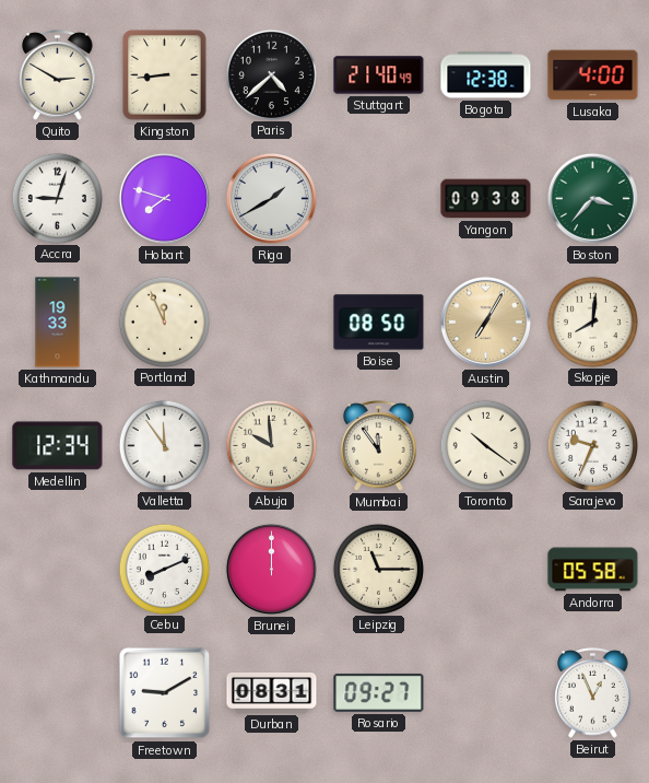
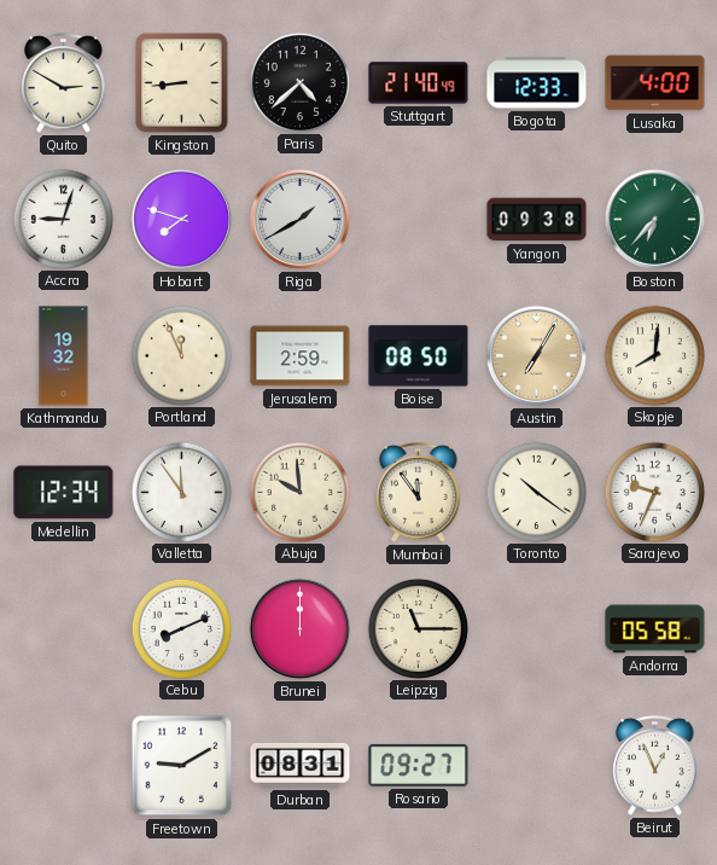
Bogota: 12:38 -> 12:33 (537, 83)
Boston: 3:37 -> 6:37 (654, 219)
Kathmandu: 19:33 -> 19:32 (64, 356)
Jerusalem: none -> 2:59 (301, 356)
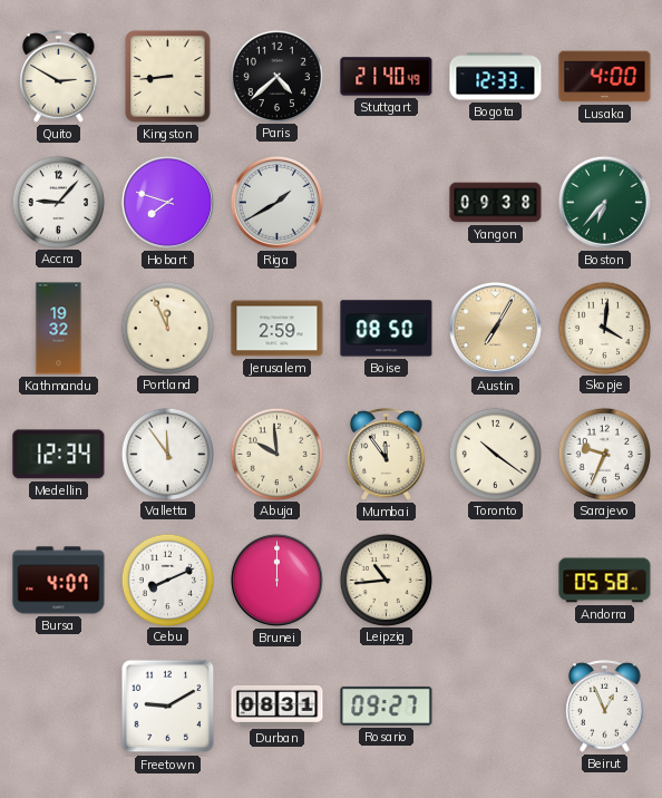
Accra: 9:03 -> 9:07 (58, 202)
Skopje: 8:01 -> 4:01 (604, 328)
Bursa: none -> 4:07 (59, 581)
Leipzig: 11:15 -> 10:44 (386, 580)
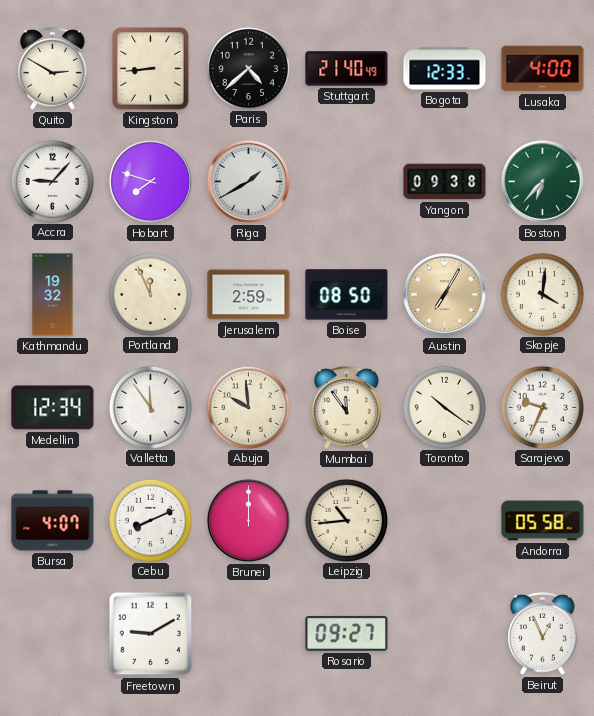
Durban: 08:31 -> none (278, 705)
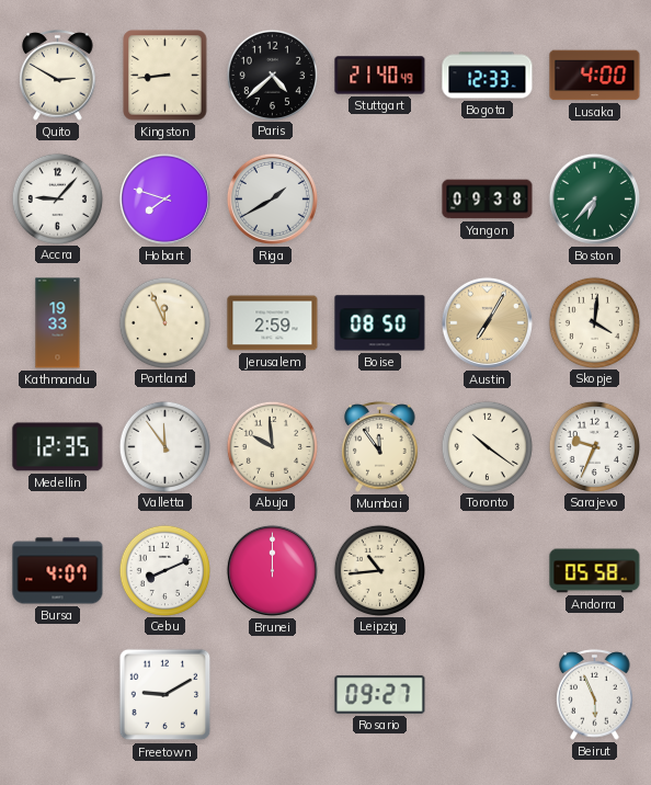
Kathmandu: 19:32 -> 19:33 (58, 323)
Medellin: 12:34 -> 12:35 (58, 447)
Beirut: 12:56 -> 5:56 (595, 695)
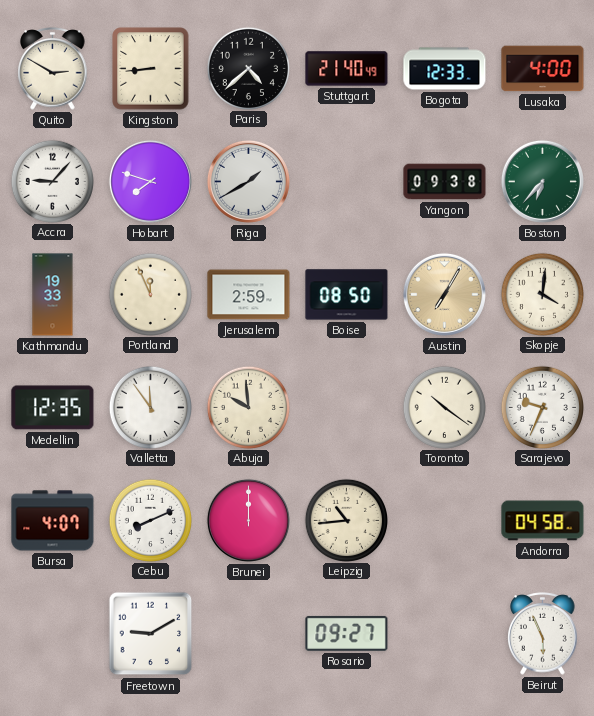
Mumbai: 11:54 -> none (380, 447)
Andorra: 05:58 -> 04:58 (543, 521)
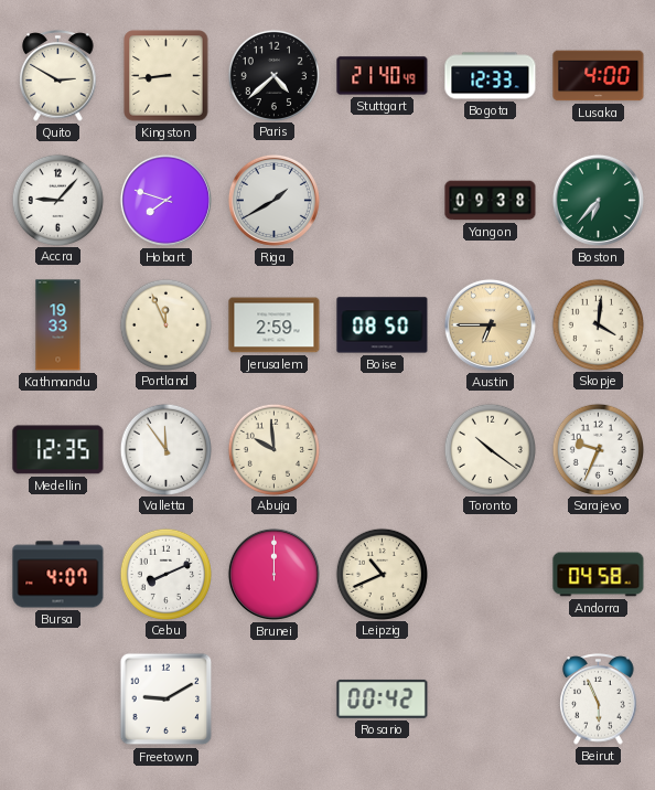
Austin: 7:05 -> 6:45 (490, 324)
Leipzig: 10:44 -> 10:41 (382, 574)
Rosario: 09:27 -> 00:42 (383, 698)
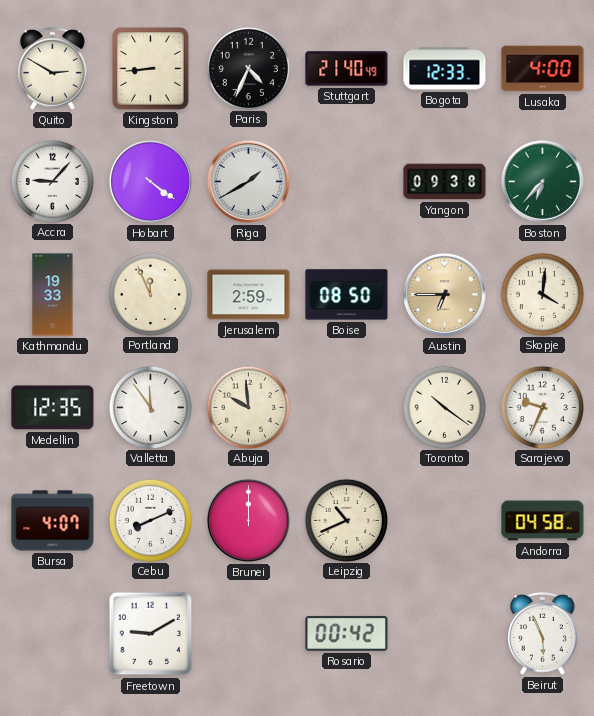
Paris: 4:38 -> 4:34 (248, 68)
Hobart: 7:48 -> 4:21 (150, 181)
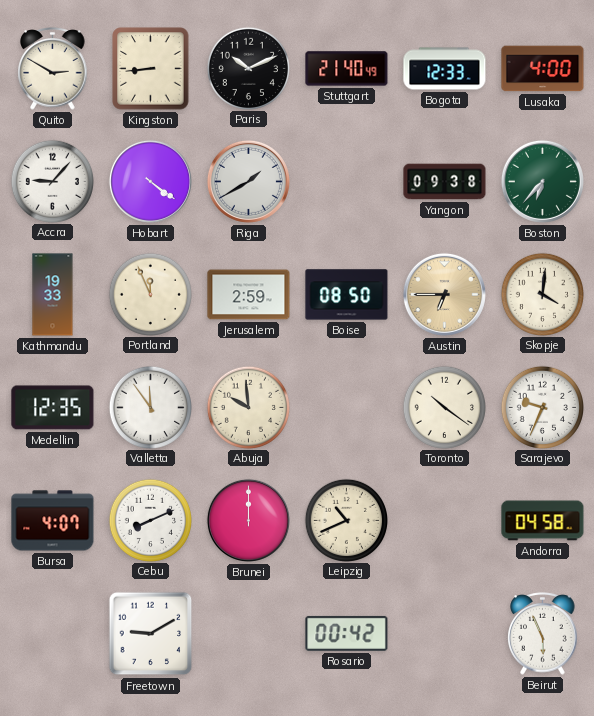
Paris: 4:34 -> 10:11 (248, 68)
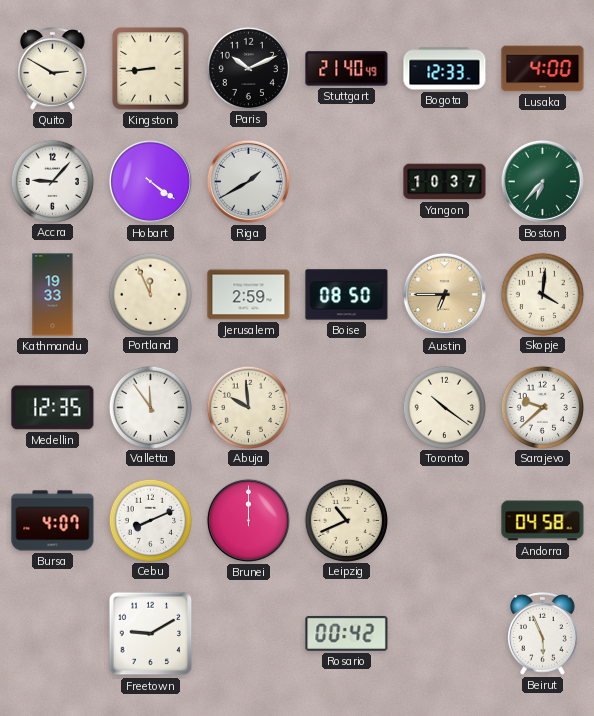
Yangon: 09:38 -> 10:37 (445, 182)
Sarajevo: 9:34 -> 9:38 (542, 407)
